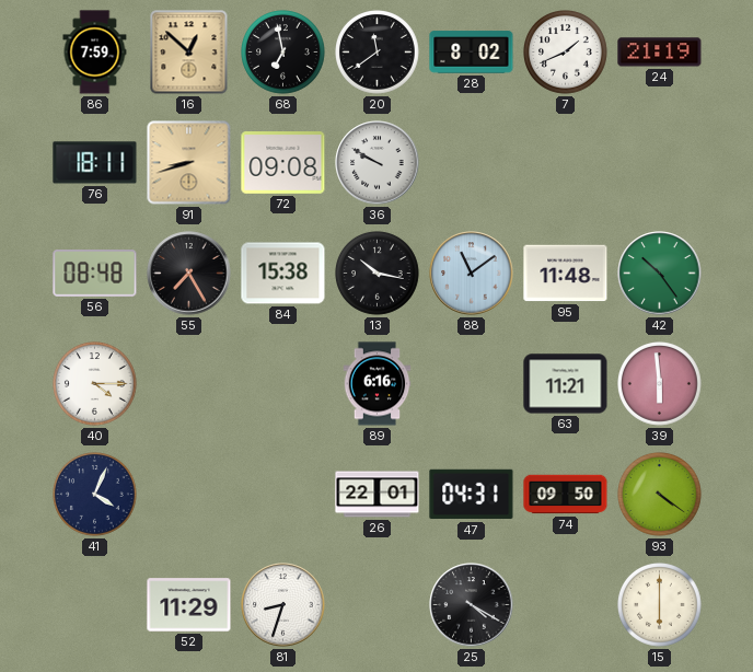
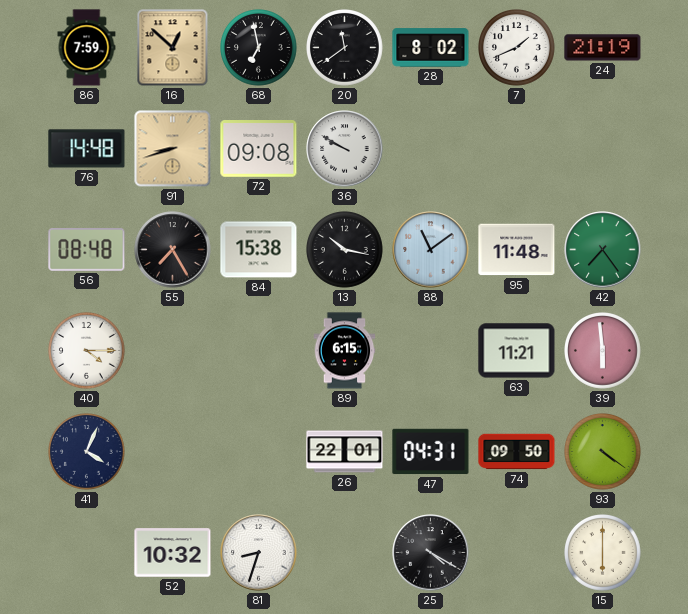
76: 18:11 -> 14:48 (87, 149)
42: 10:24 -> 7:24 (603, 250)
89: 6:16 -> 6:15 (345, 351)
52: 11:29 -> 10:32 (173, 553)
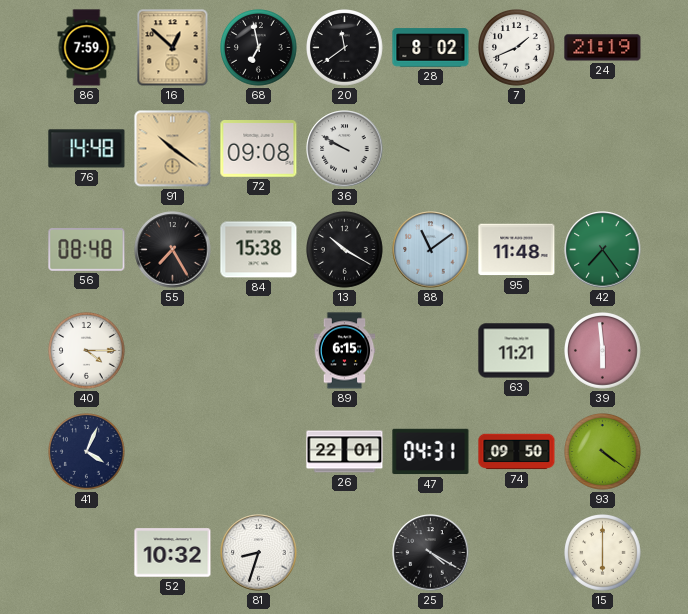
91: 8:42 -> 10:21 (173, 149)
13: 10:17 -> 10:20 (345, 250)
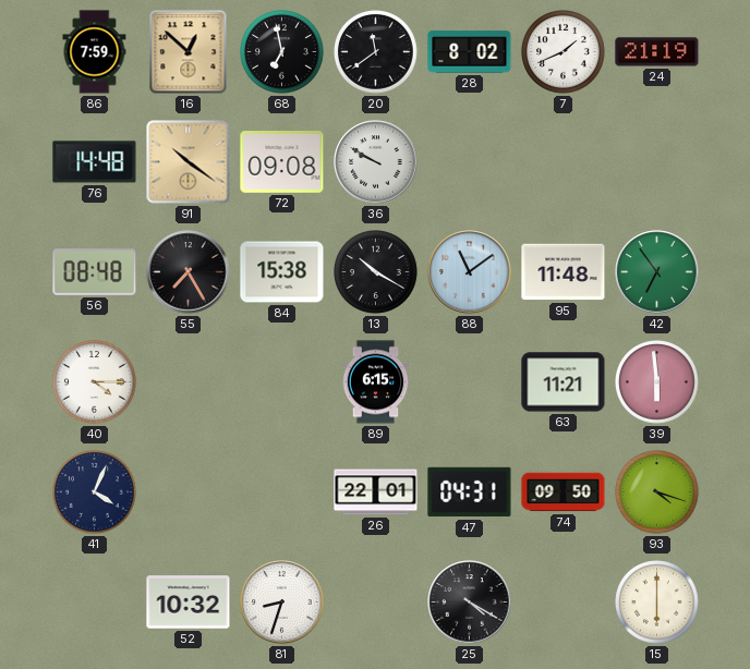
42: 7:24 -> 6:54 (657, 272)
93: 4:21 -> 4:18 (657, 492)
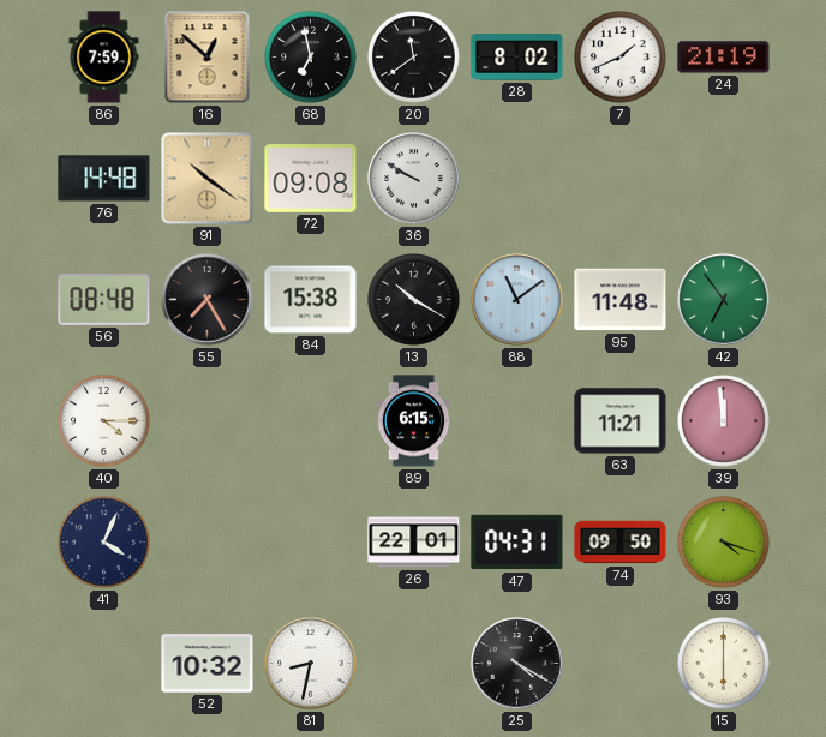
39: 5:59 -> 11:59 (724, 421)
81: 8:33 -> 8:32 (311, 664)
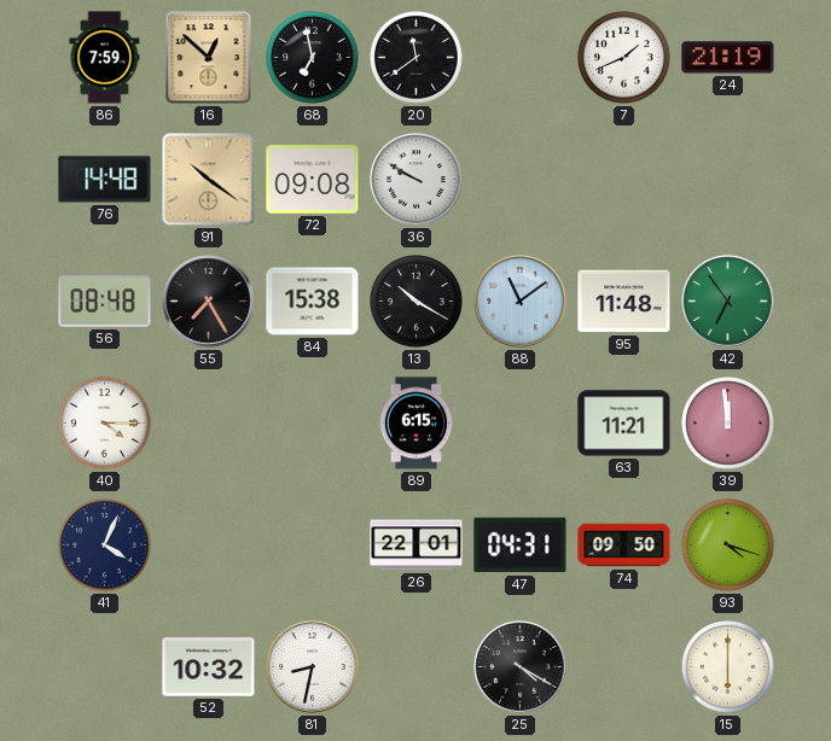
28: 8:02 -> none (517, 58)
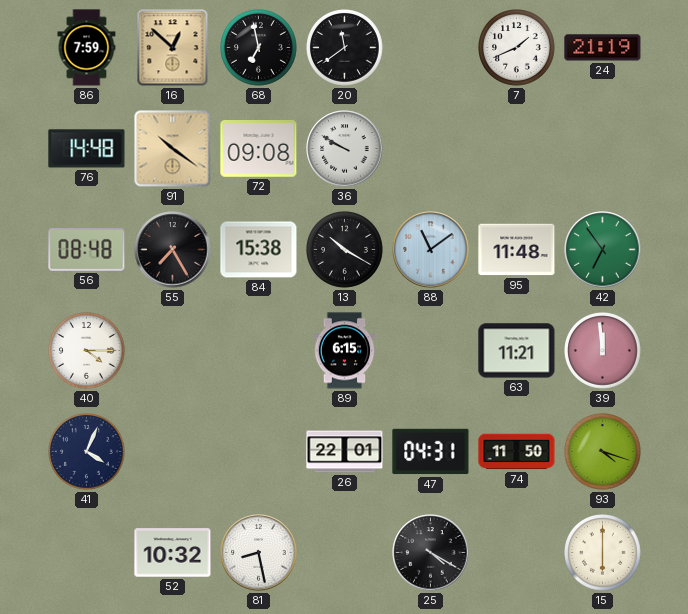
74: 09:50 -> 11:50 (517, 452)
81: 8:32 -> 8:28 (259, 553)
